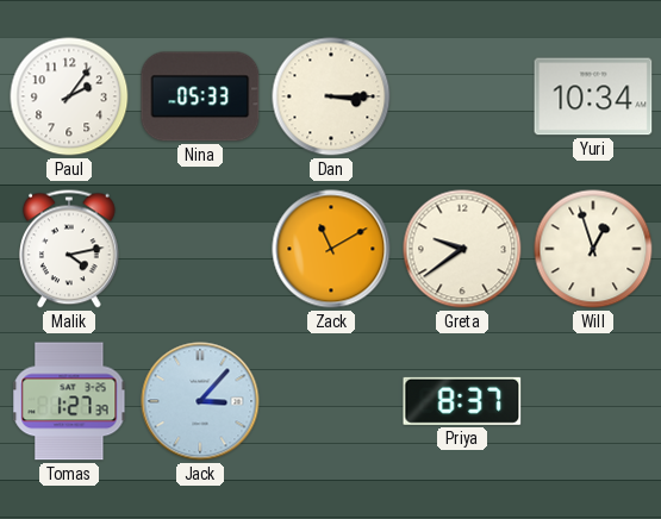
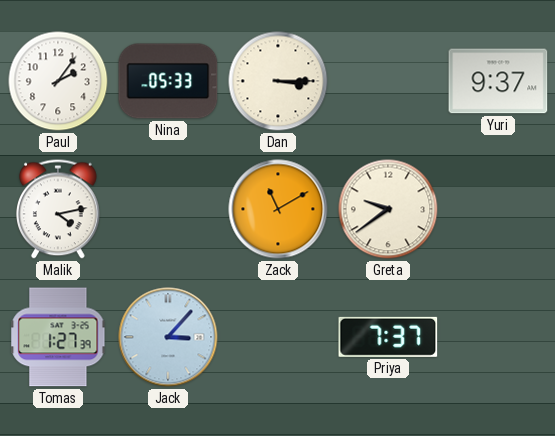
Yuri: 10:34 -> 9:37 (498, 81)
Will: 12:57 -> none (593, 249)
Priya: 8:37 -> 7:37 (388, 337)
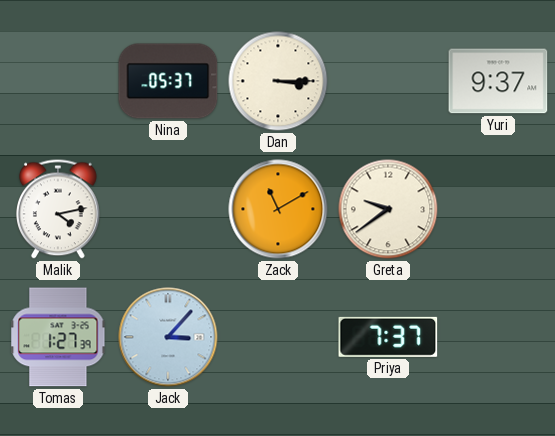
Paul: 2:06 -> none (58, 81)
Nina: 05:33 -> 05:37 (168, 81)
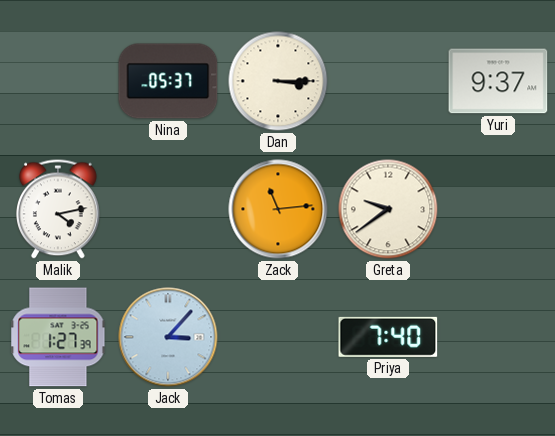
Zack: 11:10 -> 11:14 (278, 209)
Priya: 7:37 -> 7:40 (388, 337)
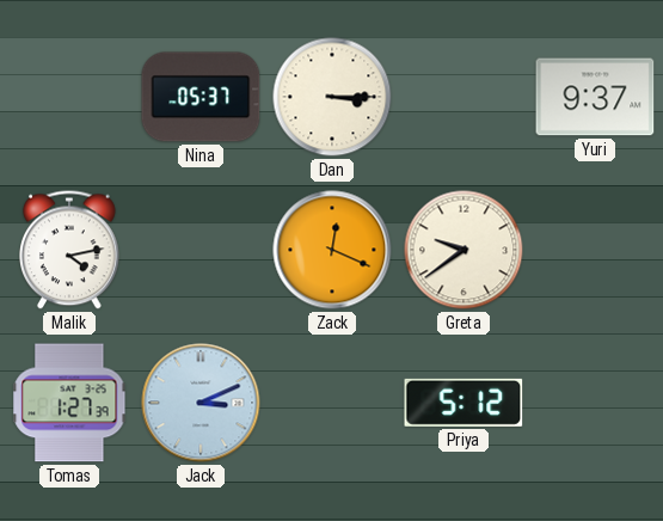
Zack: 11:14 -> 12:19 (332, 250)
Jack: 3:07 -> 3:11 (201, 403)
Priya: 7:40 -> 5:12 (464, 403)
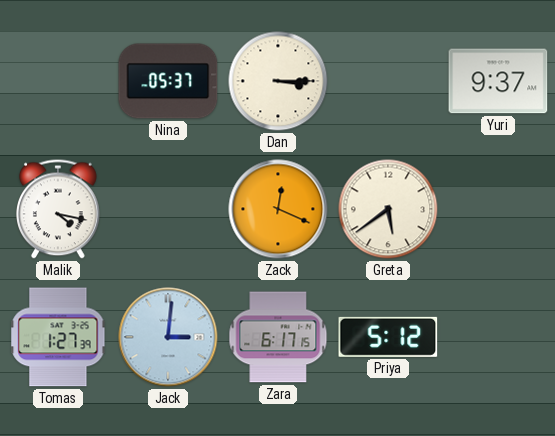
Malik: 4:13 -> 4:17 (59, 209)
Greta: 9:39 -> 5:39 (388, 209)
Jack: 3:11 -> 3:01 (168, 337)
Zara: none -> 6:17 (278, 337)
